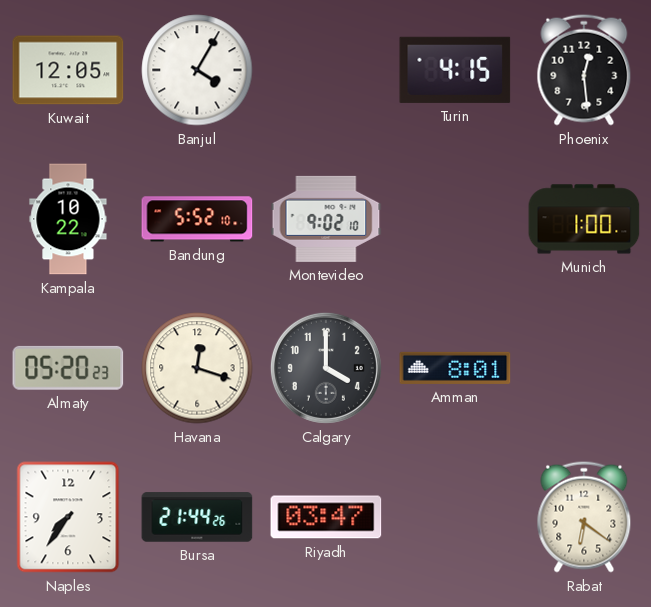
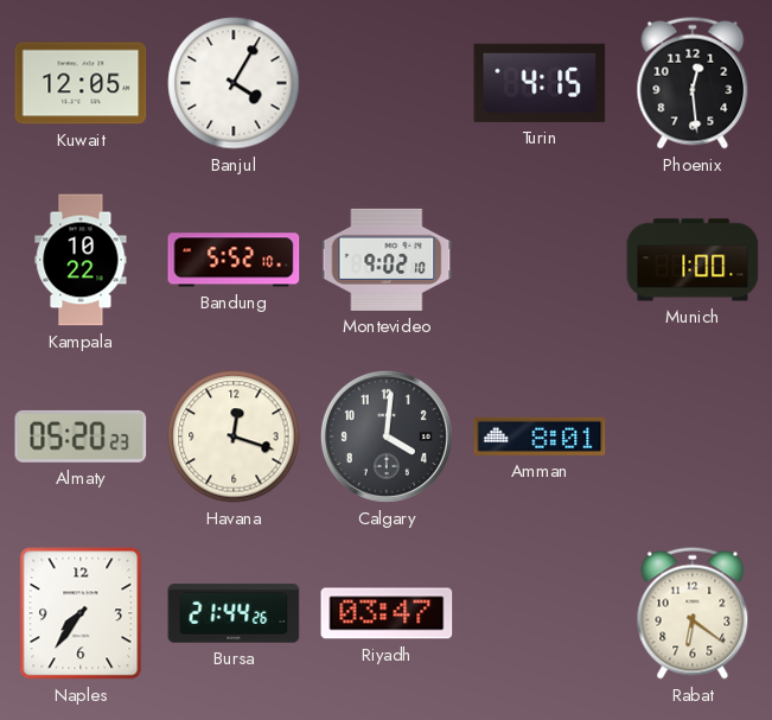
Calgary: 4:00 -> 4:01 (387, 437)
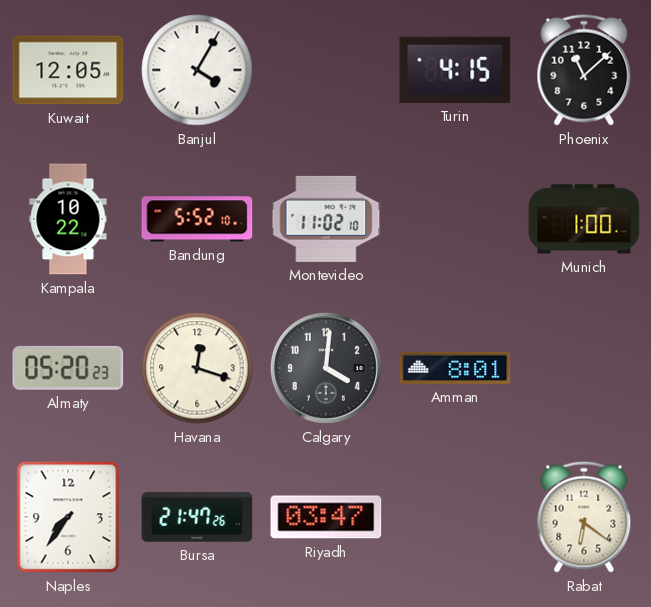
Phoenix: 12:29 -> 11:08 (584, 70)
Montevideo: 9:02 -> 11:02 (326, 219)
Bursa: 21:44 -> 21:47 (197, 517)
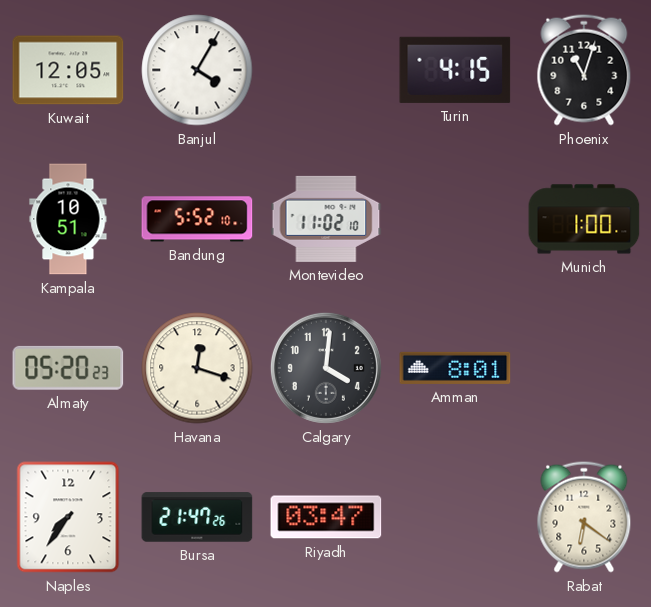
Phoenix: 11:08 -> 11:03 (584, 70)
Kampala: 10:22 -> 10:51 (68, 219)
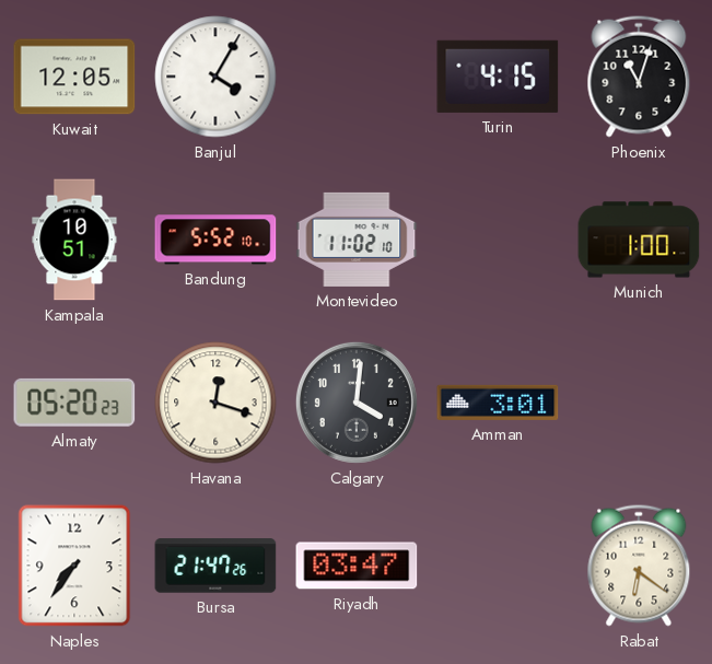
Amman: 8:01 -> 3:01 (498, 403)
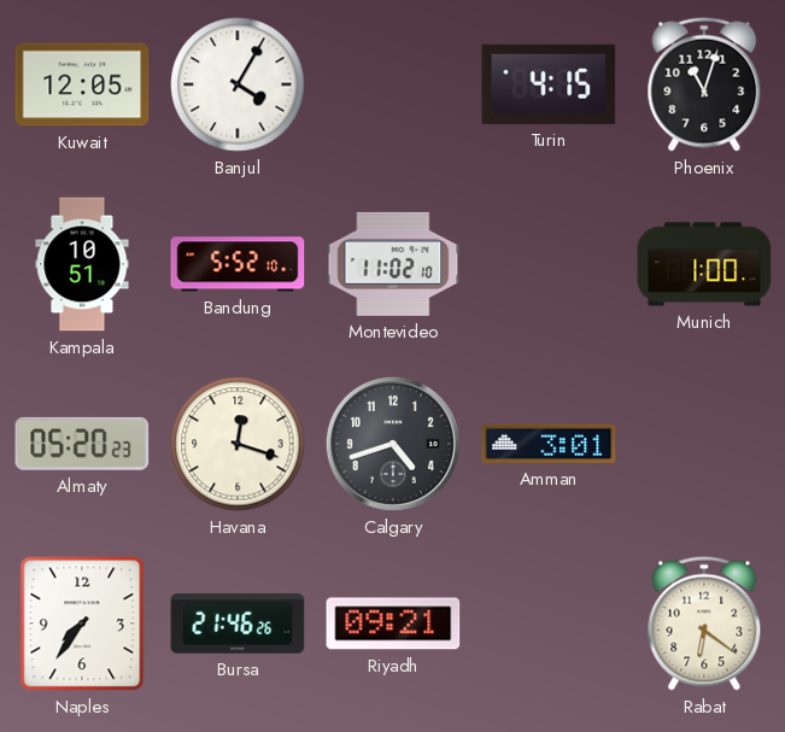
Calgary: 4:01 -> 4:42 (393, 444)
Bursa: 21:47 -> 21:46 (238, 623)
Riyadh: 03:47 -> 09:21 (393, 623)
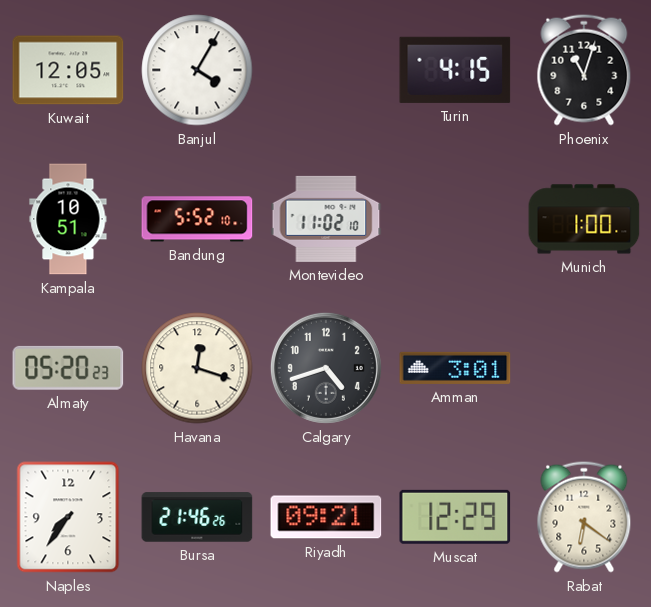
Muscat: none -> 12:29 (455, 517)
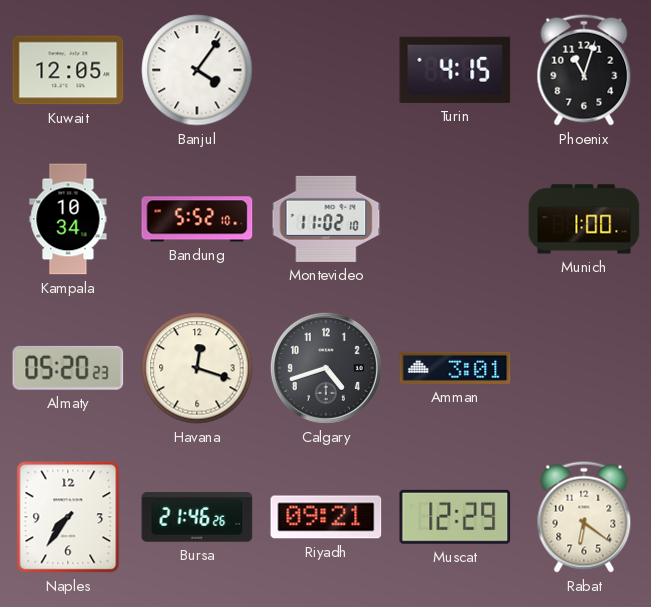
Banjul: 4:05 -> 4:06 (197, 70)
Kampala: 10:51 -> 10:34 (68, 219)
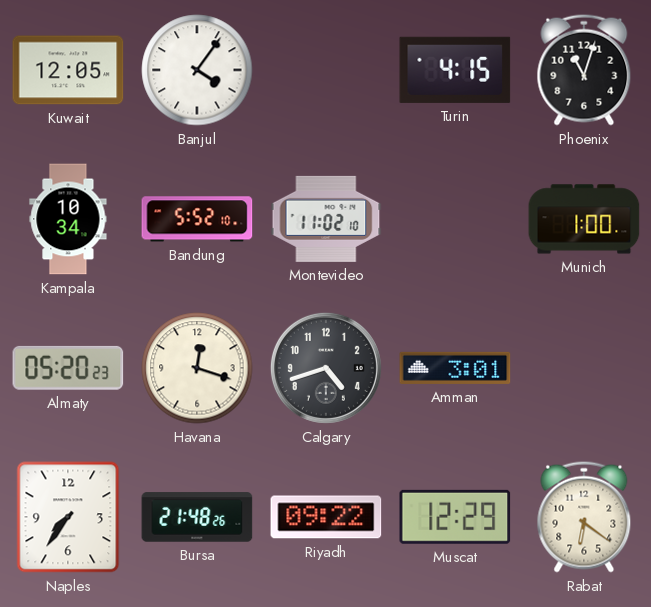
Bursa: 21:46 -> 21:48 (197, 517)
Riyadh: 09:21 -> 09:22 (326, 517)
